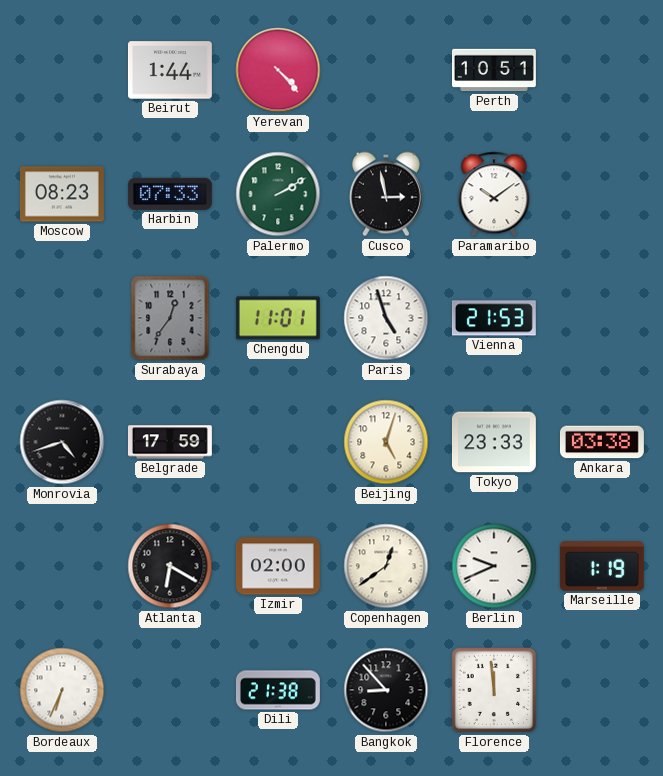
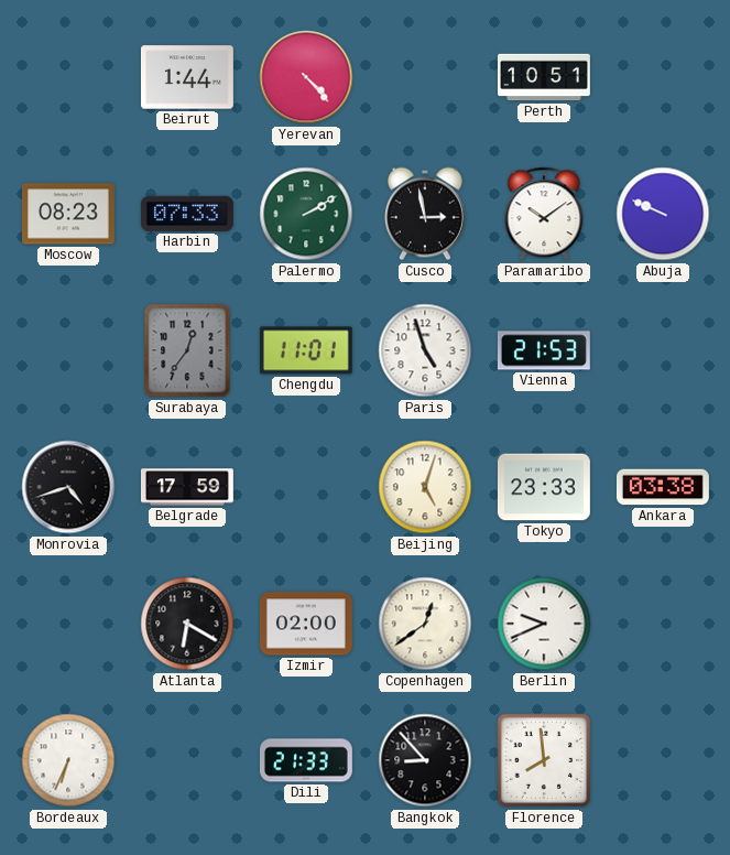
Abuja: none -> 9:49 (663, 214)
Marseille: 1:19 -> none (602, 566)
Dili: 21:38 -> 21:33 (306, 760)
Florence: 11:59 -> 7:59 (544, 760)
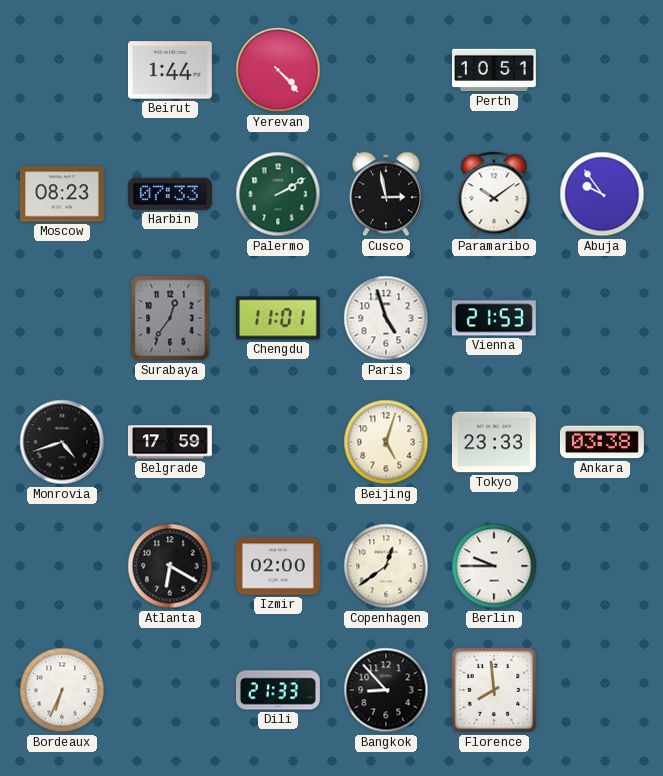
Abuja: 9:49 -> 9:54 (602, 194)
Berlin: 9:41 -> 9:45 (494, 566)
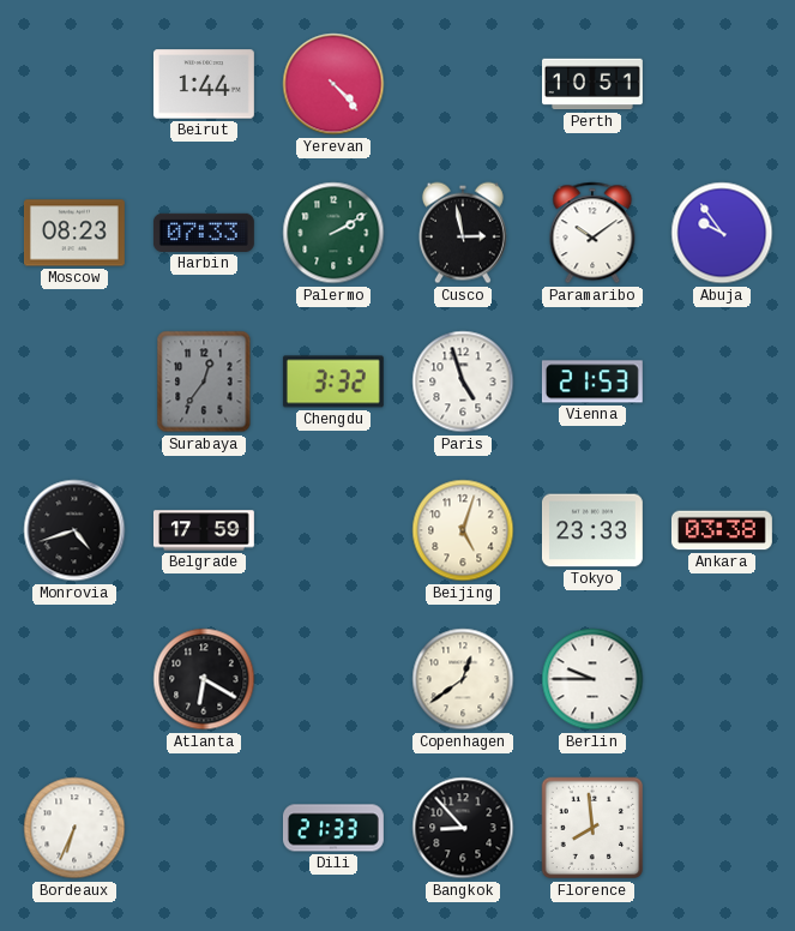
Chengdu: 11:01 -> 3:32 (333, 382)
Izmir: 02:00 -> none (278, 566)
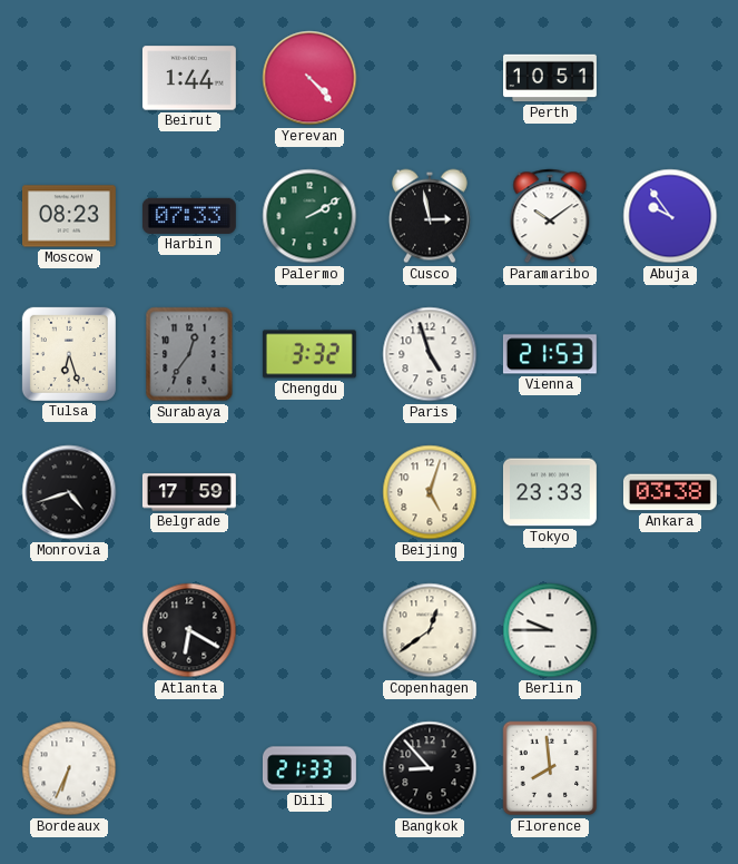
Tulsa: none -> 6:27 (69, 354)
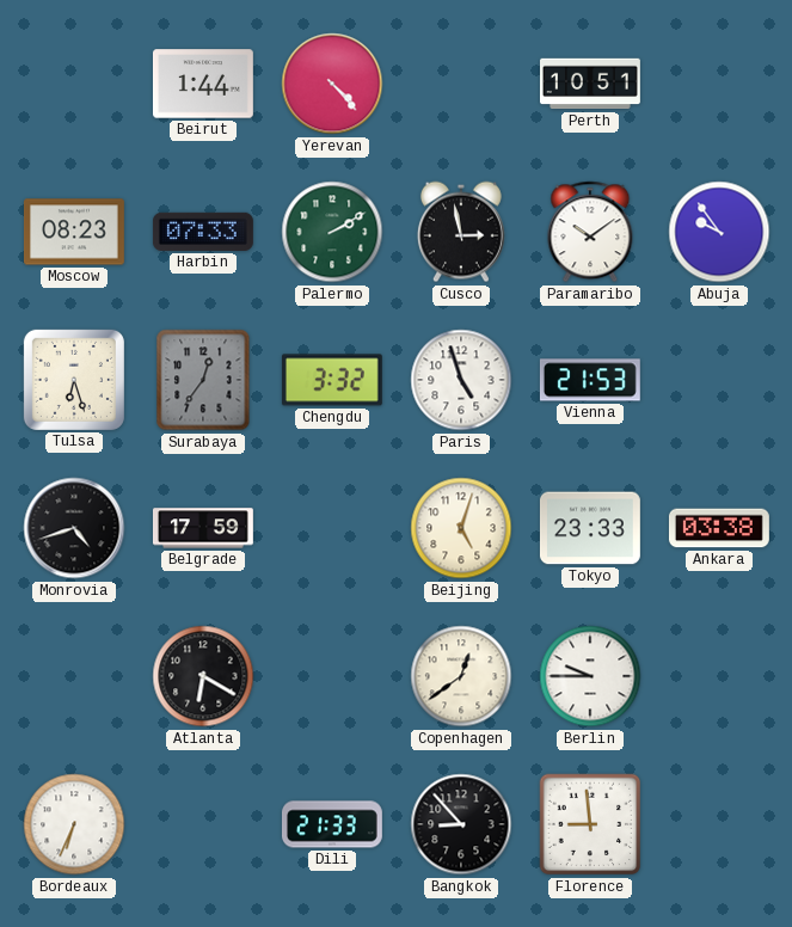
Florence: 7:59 -> 8:59 (590, 824)
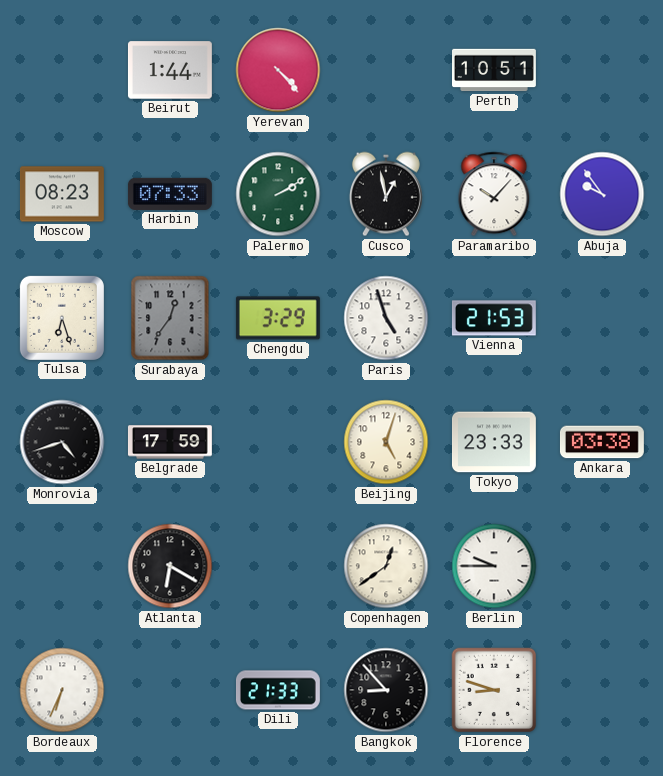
Cusco: 2:58 -> 12:58 (386, 194)
Paramaribo: 10:09 -> 10:07 (494, 194)
Chengdu: 3:32 -> 3:29 (278, 318)
Florence: 8:59 -> 8:48 (494, 690)
